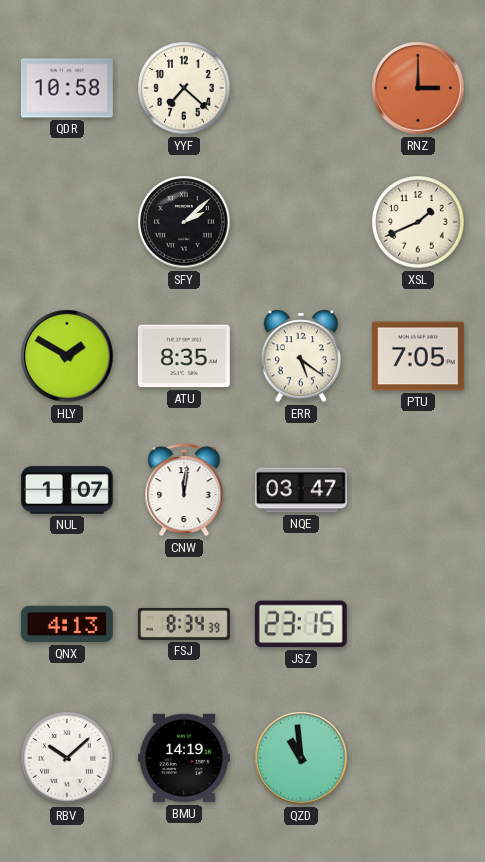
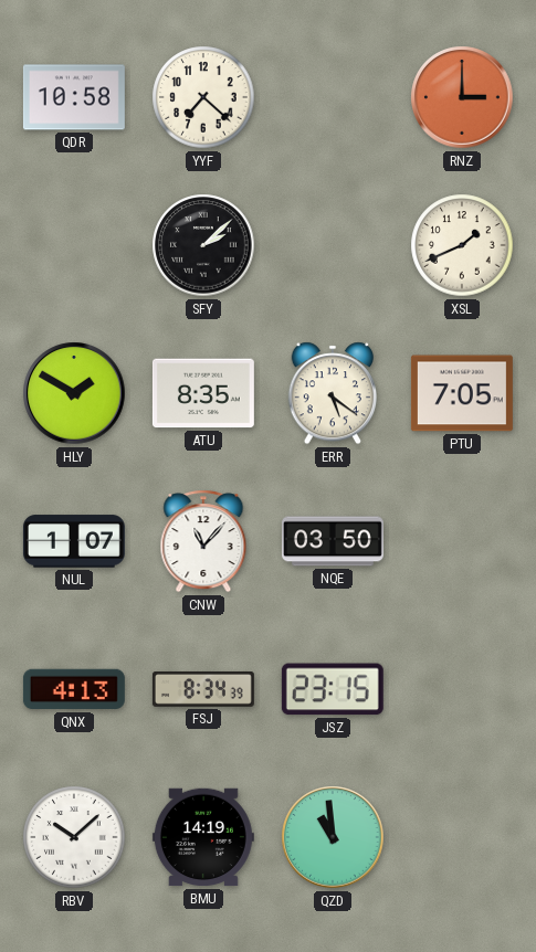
CNW: 12:01 -> 11:07 (203, 541)
NQE: 03:47 -> 03:50 (333, 541)
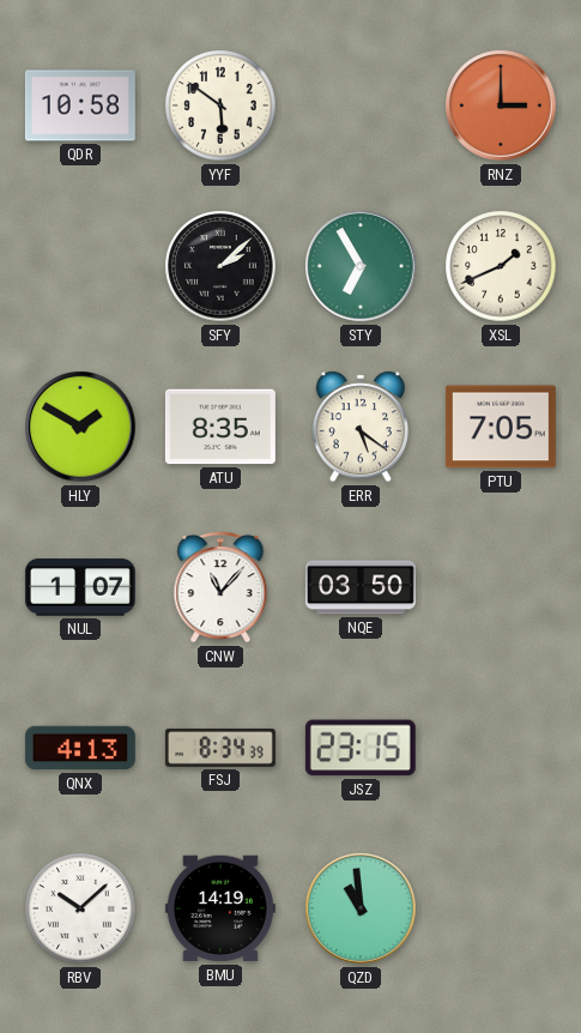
YYF: 7:22 -> 5:51 (220, 105)
STY: none -> 6:55 (361, 266)
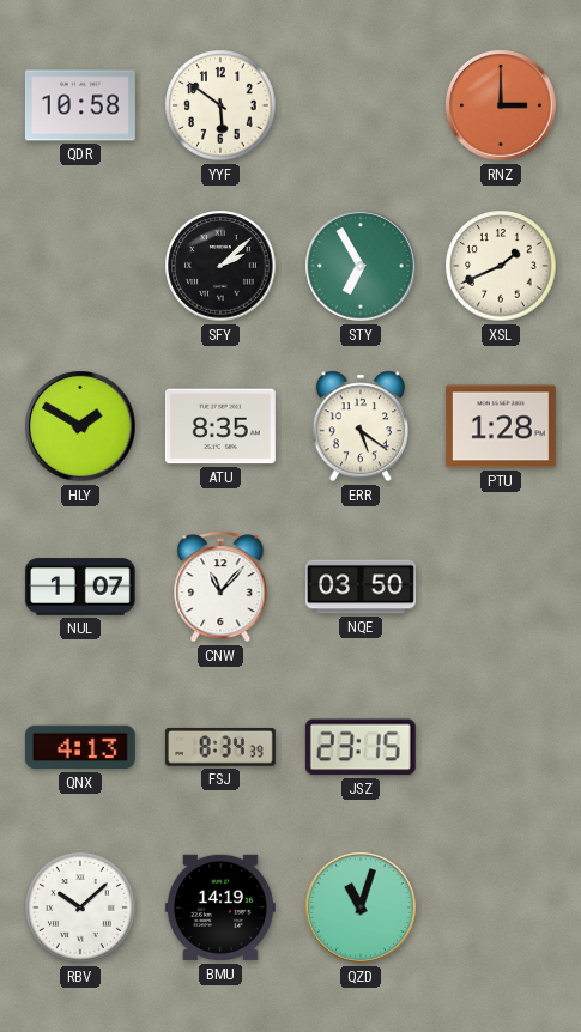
PTU: 7:05 -> 1:28 (501, 426)
QZD: 10:59 -> 11:03 (361, 907)
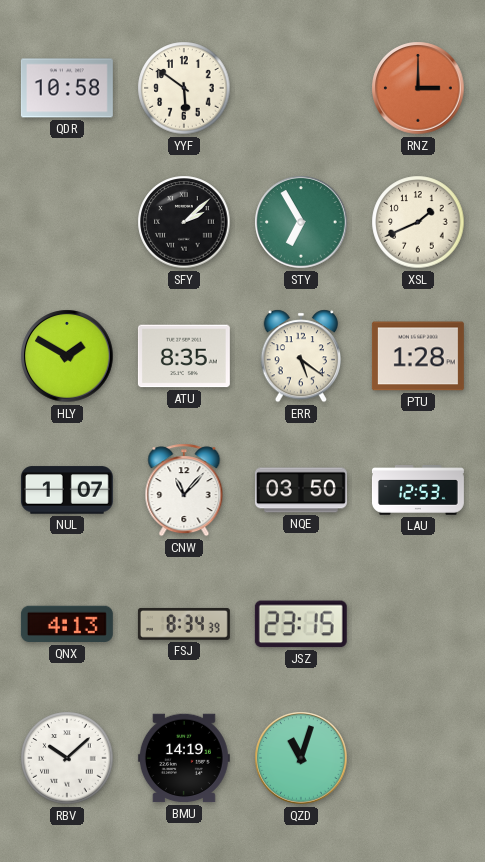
LAU: none -> 12:53 (418, 491)
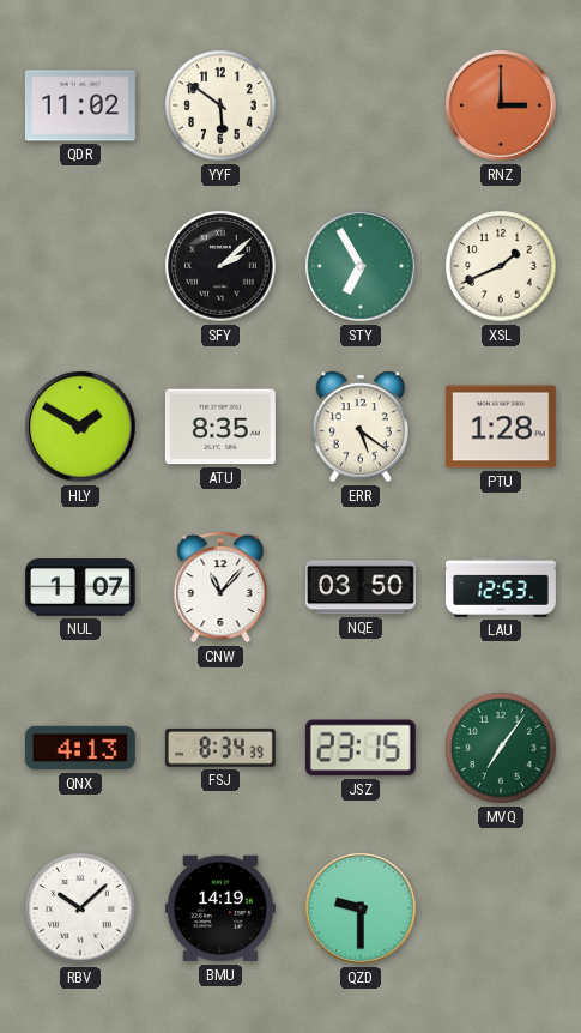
QDR: 10:58 -> 11:02 (80, 105)
MVQ: none -> 7:06 (501, 748)
QZD: 11:03 -> 9:30 (361, 908)
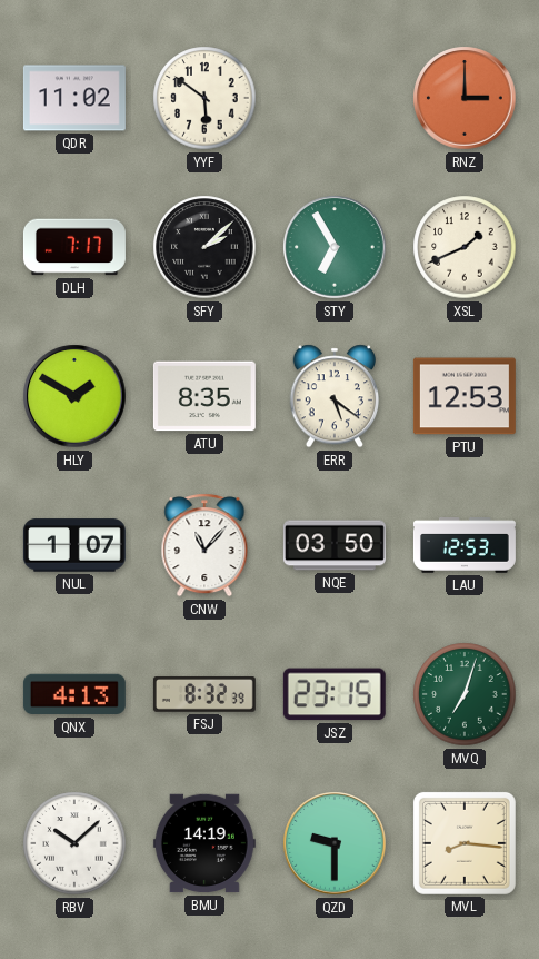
DLH: none -> 7:17 (74, 247)
PTU: 1:28 -> 12:53 (465, 396)
FSJ: 8:34 -> 8:32 (204, 694)
MVQ: 7:06 -> 7:03 (465, 694)
MVL: none -> 8:16 (465, 843)
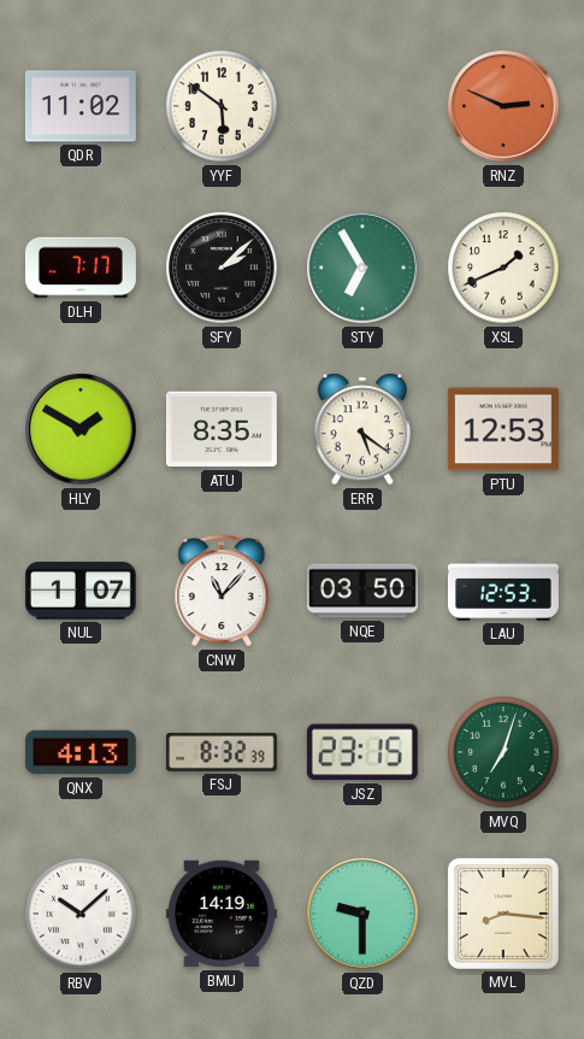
RNZ: 3:00 -> 2:49 (503, 106)
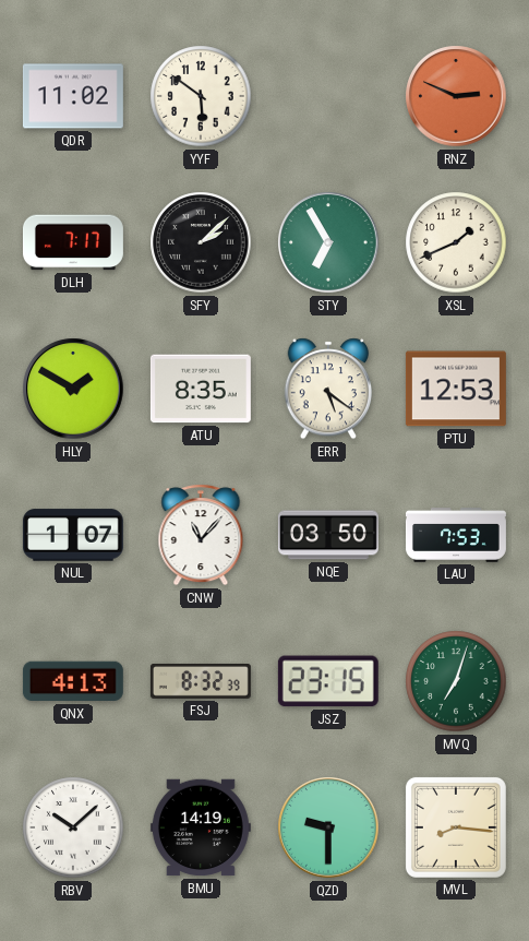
LAU: 12:53 -> 7:53 (456, 536)
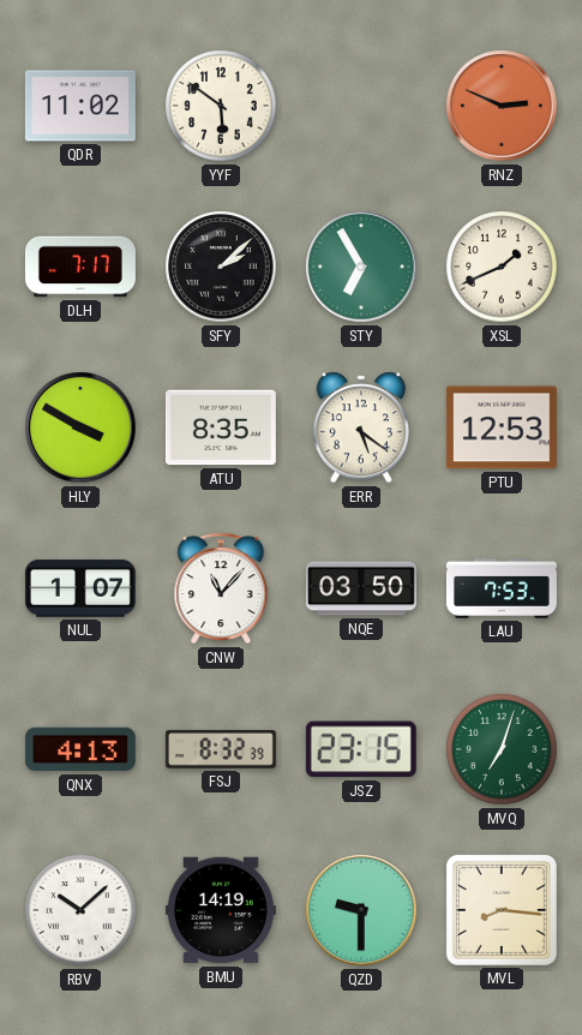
HLY: 1:50 -> 3:50 (80, 427)
